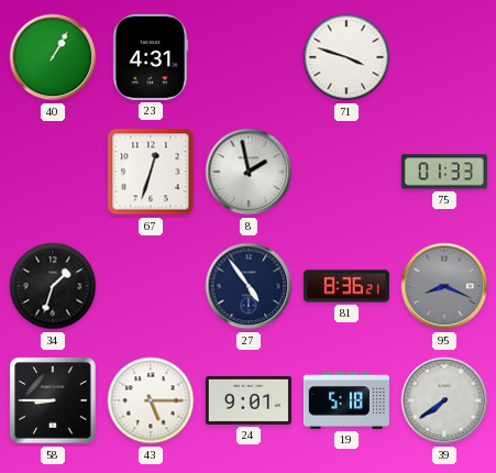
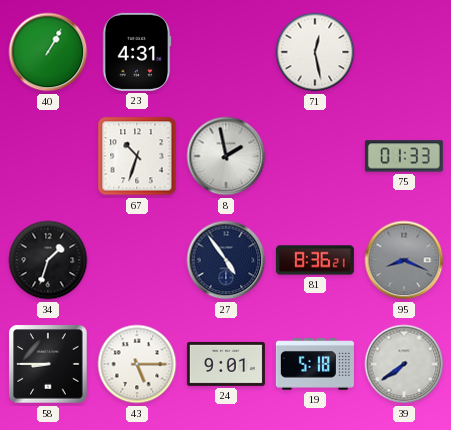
71: 3:48 -> 12:28 (315, 52)
67: 12:33 -> 10:33 (137, 156)
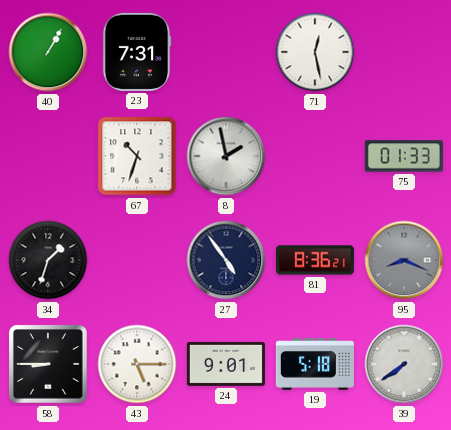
23: 4:31 -> 7:31 (137, 52)
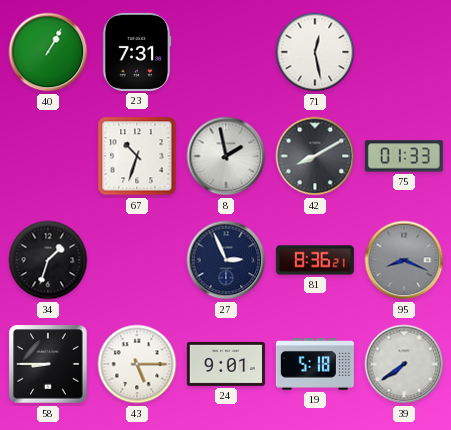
42: none -> 8:10 (315, 156)
27: 4:54 -> 2:56 (226, 260)
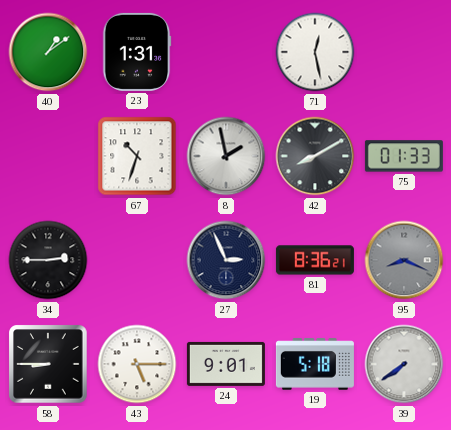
40: 1:05 -> 1:09 (48, 52)
23: 7:31 -> 1:31 (137, 52)
34: 1:33 -> 2:45 (48, 260)
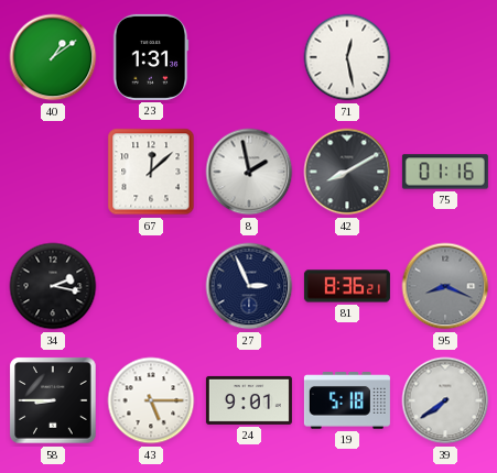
67: 10:33 -> 12:08 (151, 172)
75: 01:33 -> 01:16 (445, 172)
34: 2:45 -> 2:17 (53, 286)
